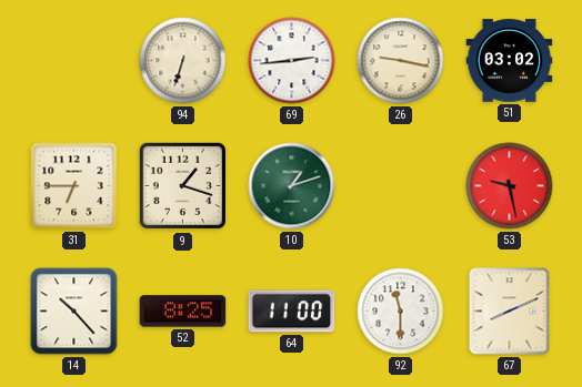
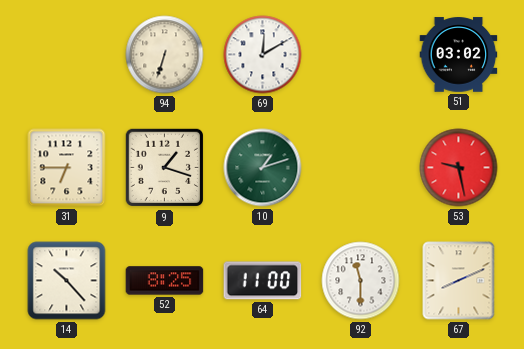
69: 2:44 -> 12:10 (263, 55)
26: 9:17 -> none (401, 61)
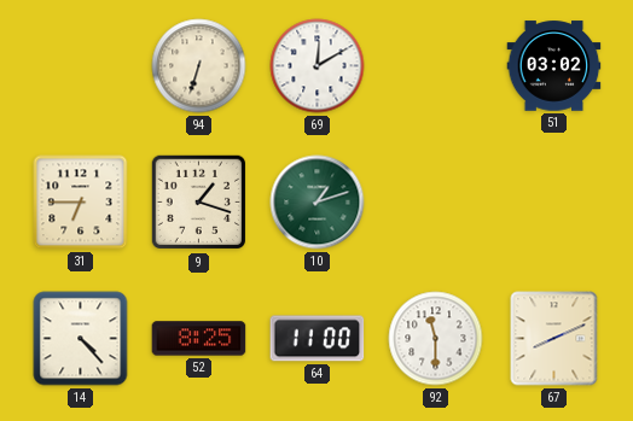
53: 9:28 -> none (459, 168)
14: 10:23 -> 4:23 (81, 339)
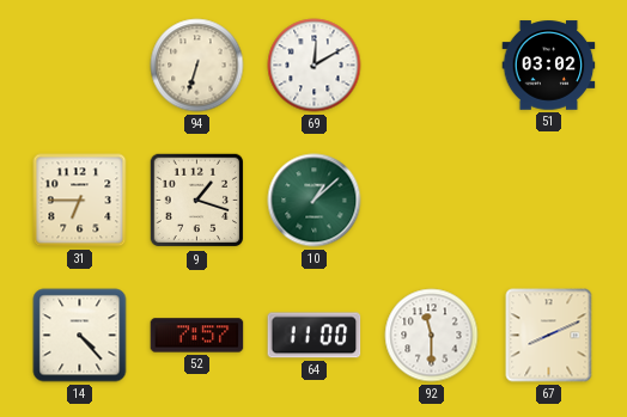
10: 1:12 -> 1:08 (315, 201)
52: 8:25 -> 7:57 (197, 336)
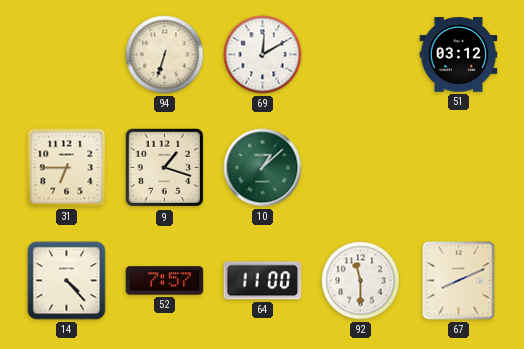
51: 03:02 -> 03:12 (459, 55)
